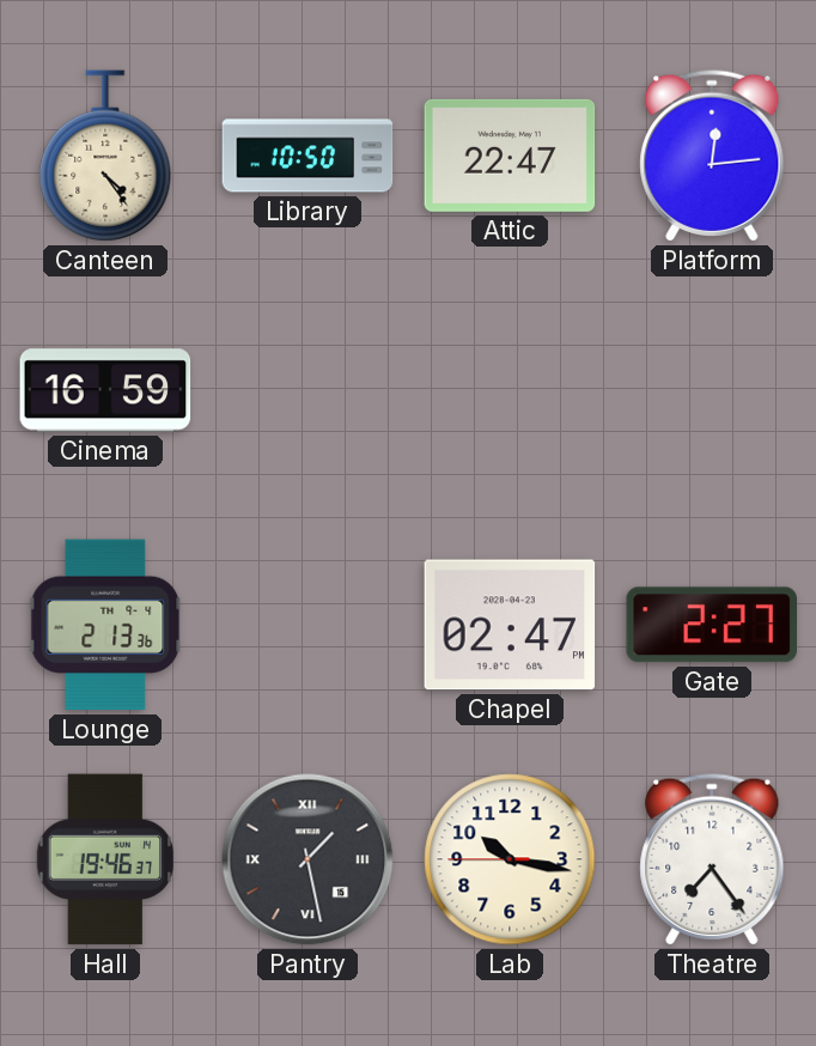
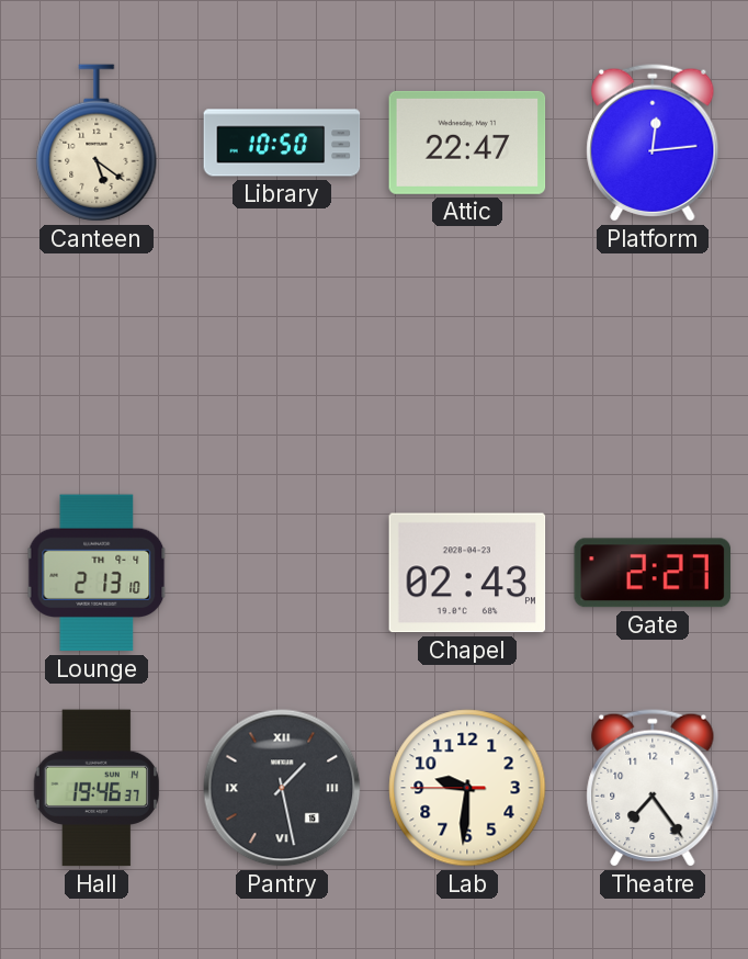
Canteen: 4:24 -> 5:21 (97, 143)
Cinema: 16:59 -> none (105, 390)
Lounge: 2:13:36 -> 2:13:10 (97, 573)
Chapel: 02:47 -> 02:43 (467, 573)
Lab: 10:16 -> 9:30 (467, 788)
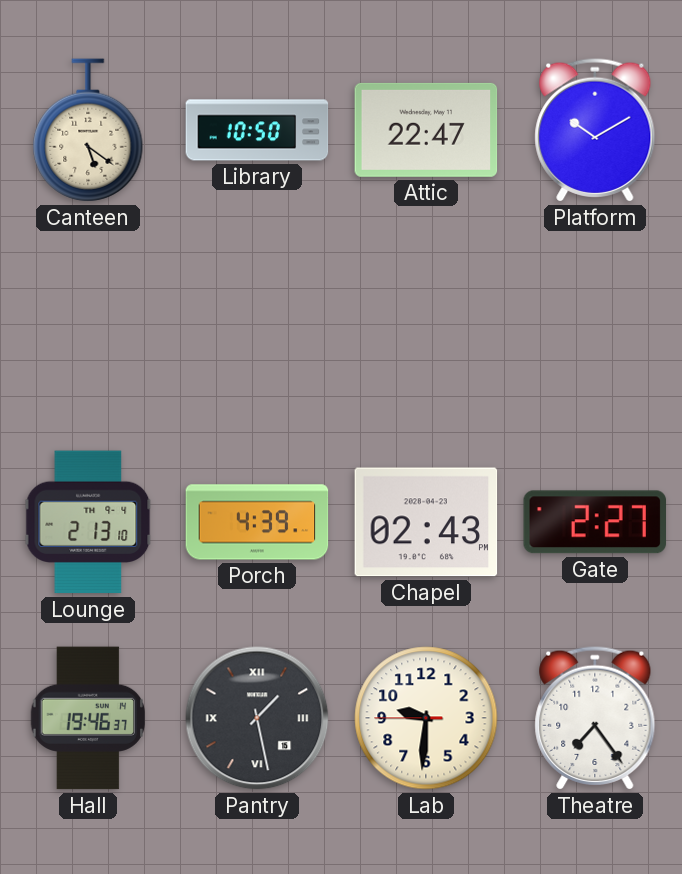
Platform: 12:14 -> 10:10 (595, 130)
Porch: none -> 4:39 (257, 522)
